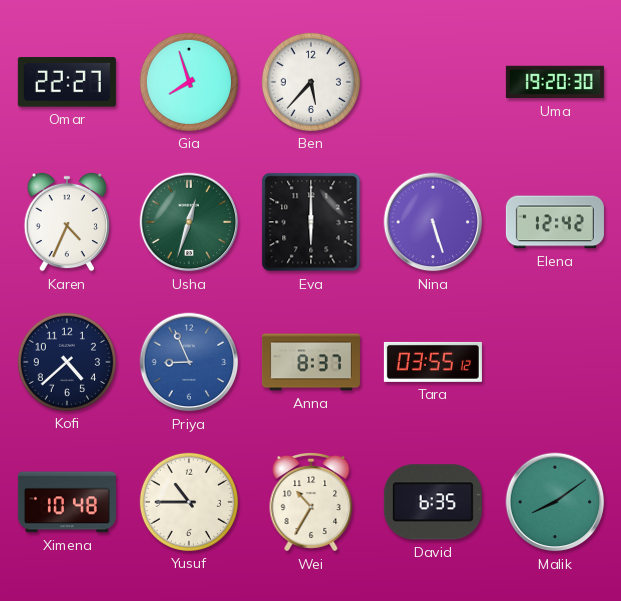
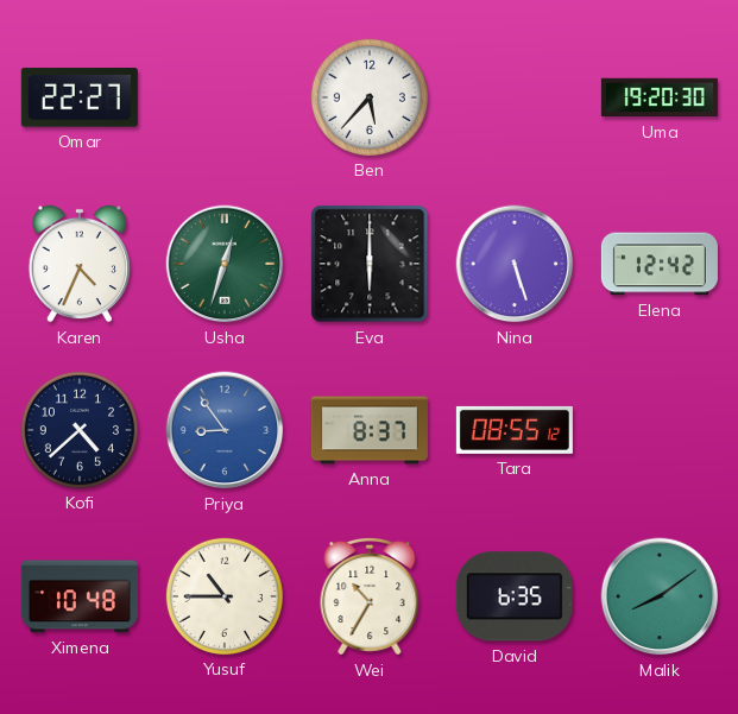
Gia: 7:57 -> none (189, 82)
Priya: 8:56 -> 8:54 (225, 430)
Tara: 03:55 -> 08:55 (515, 430)
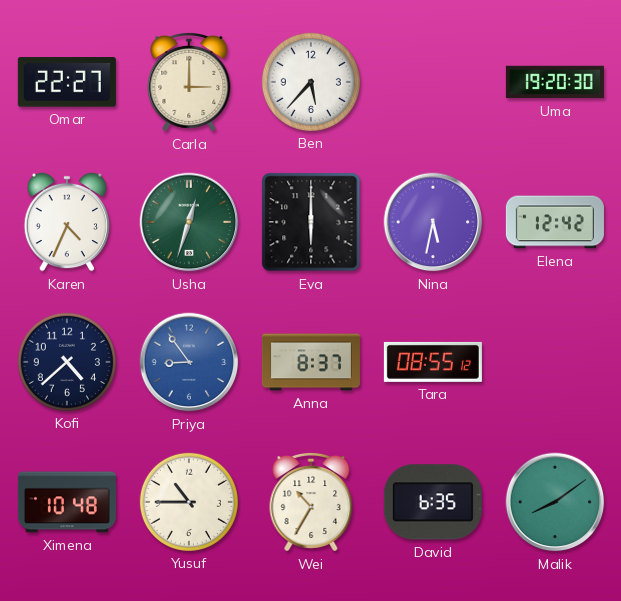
Carla: none -> 3:00 (189, 83)
Nina: 5:27 -> 5:32 (433, 222)
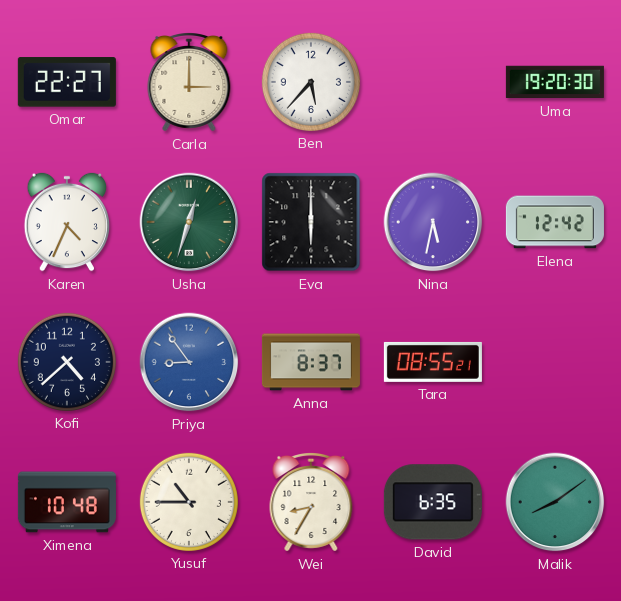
Tara: 08:55:12 -> 08:55:21 (433, 362)
Wei: 10:35 -> 8:35 (311, 503)
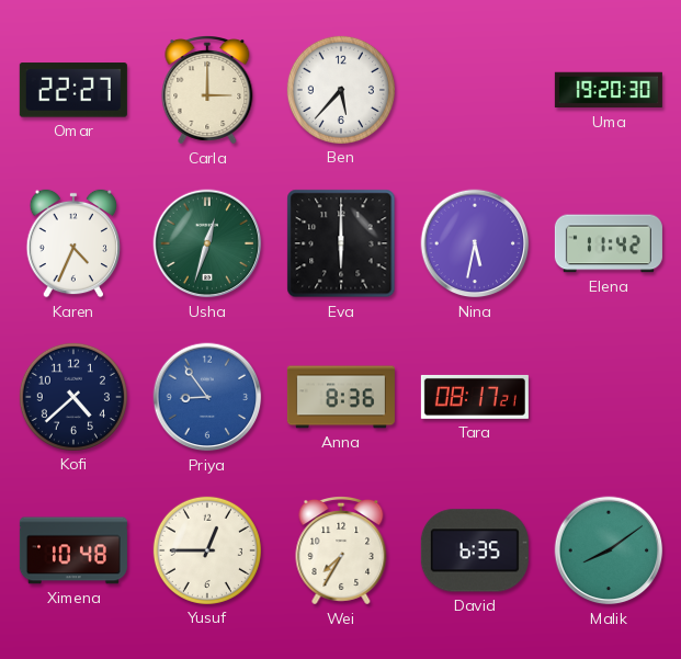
Elena: 12:42 -> 11:42 (609, 243)
Anna: 8:37 -> 8:36 (341, 397)
Tara: 08:55 -> 08:17 (475, 397)
Yusuf: 10:45 -> 12:45 (207, 550)
Wei: 8:35 -> 7:35 (341, 552)
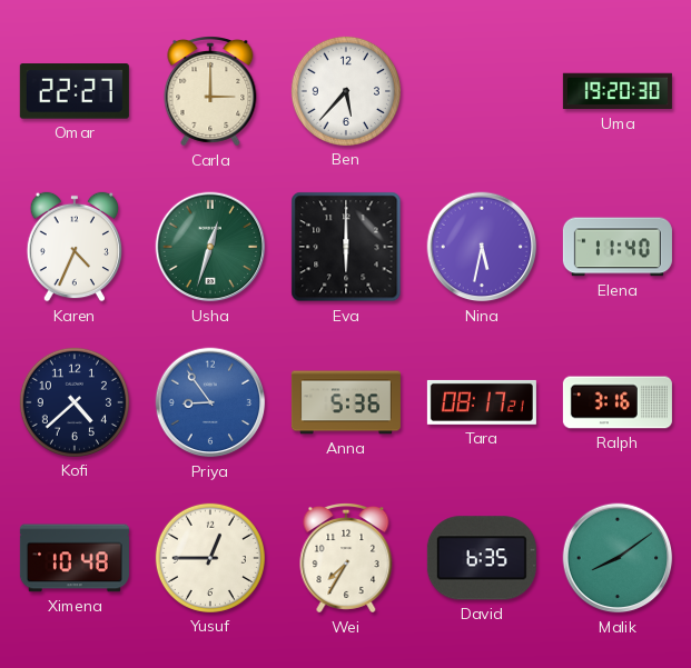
Elena: 11:42 -> 11:40 (618, 247)
Anna: 8:36 -> 5:36 (346, 402)
Ralph: none -> 3:16 (618, 402)
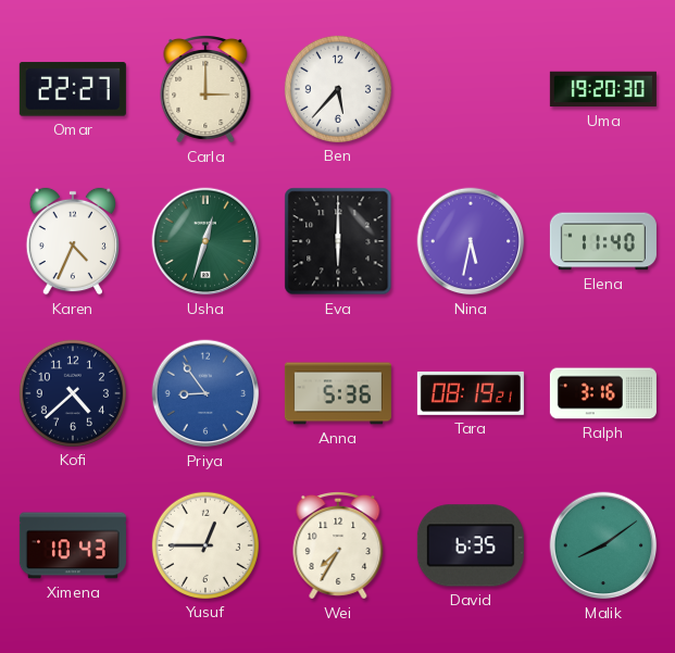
Tara: 08:17 -> 08:19 (471, 393)
Ximena: 10:48 -> 10:43 (73, 545)
